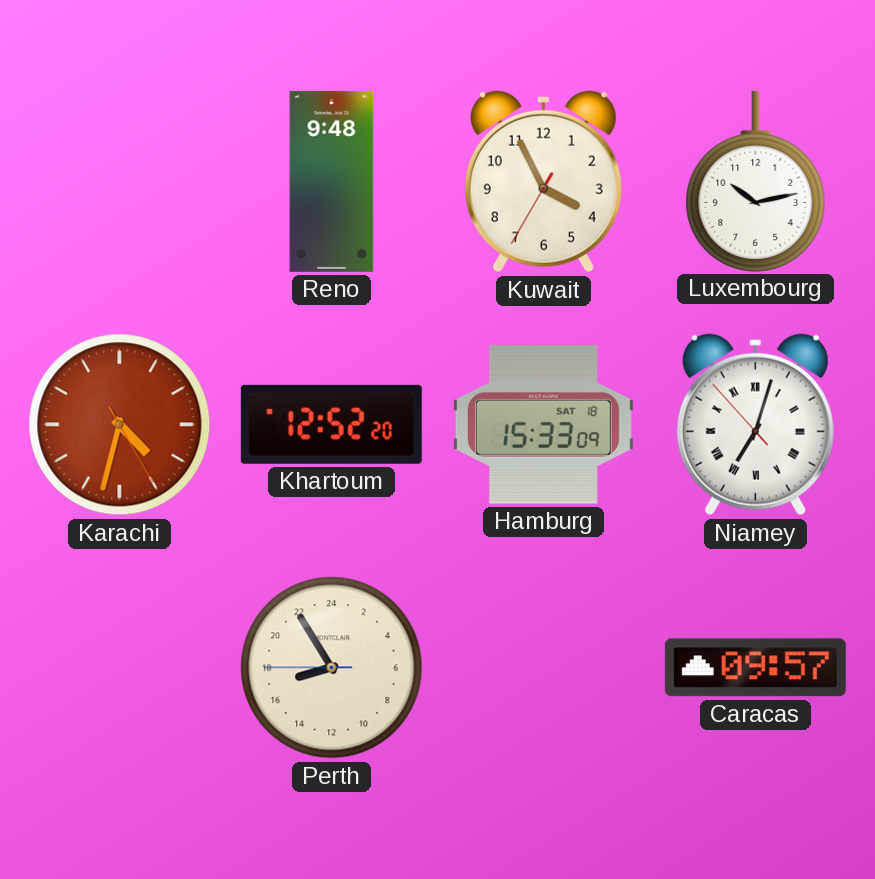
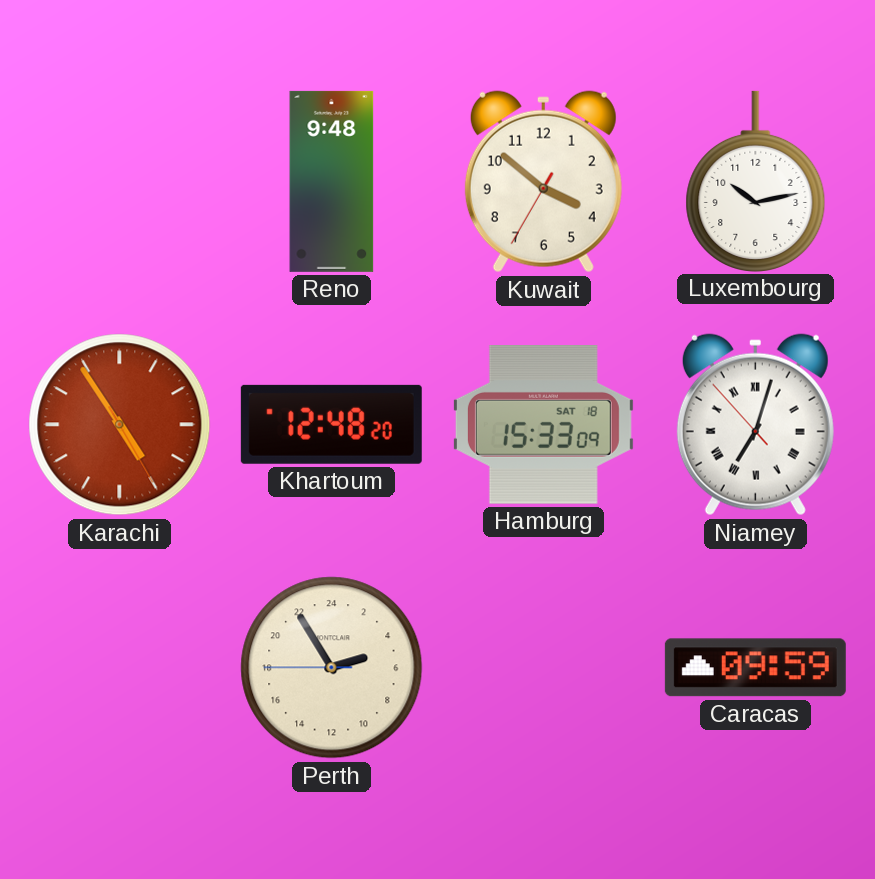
Kuwait: 3:55 -> 3:51 (543, 182)
Karachi: 4:32 -> 4:54 (120, 425)
Khartoum: 12:52 -> 12:48 (331, 424)
Perth: 16:54 -> 4:54 (332, 668)
Caracas: 09:57 -> 09:59 (755, 668)
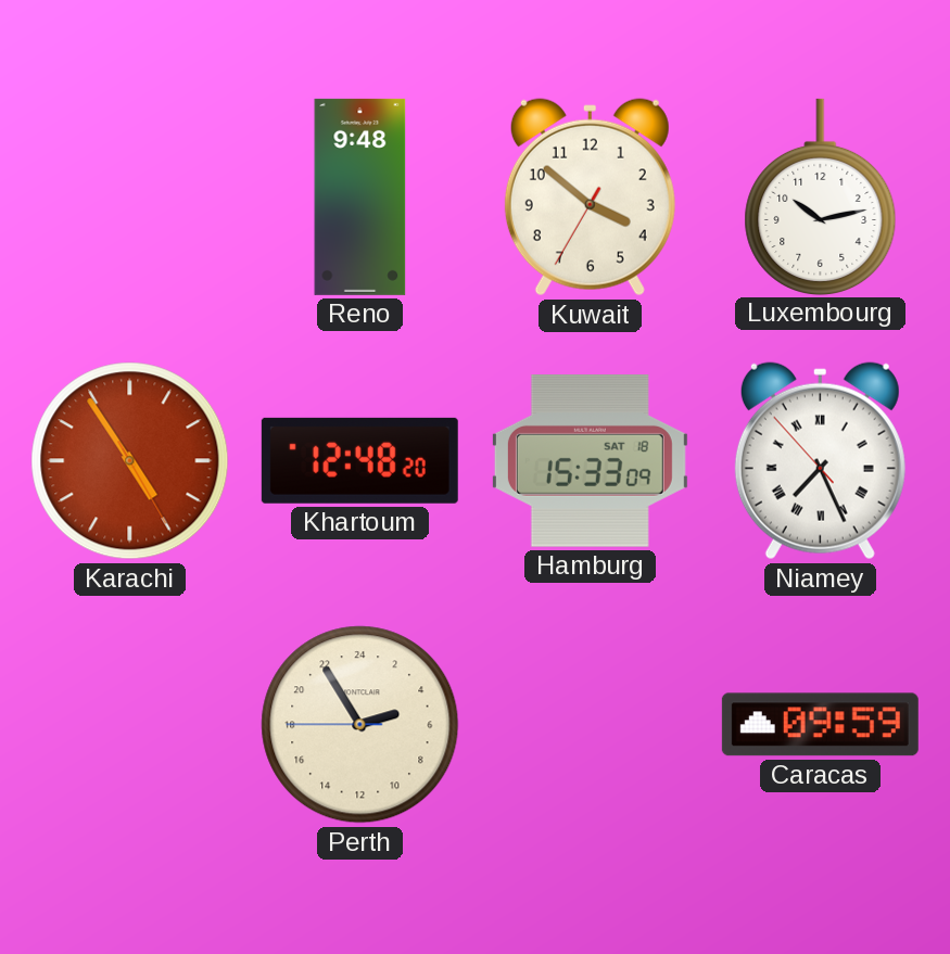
Niamey: 7:02 -> 7:25 (820, 461)
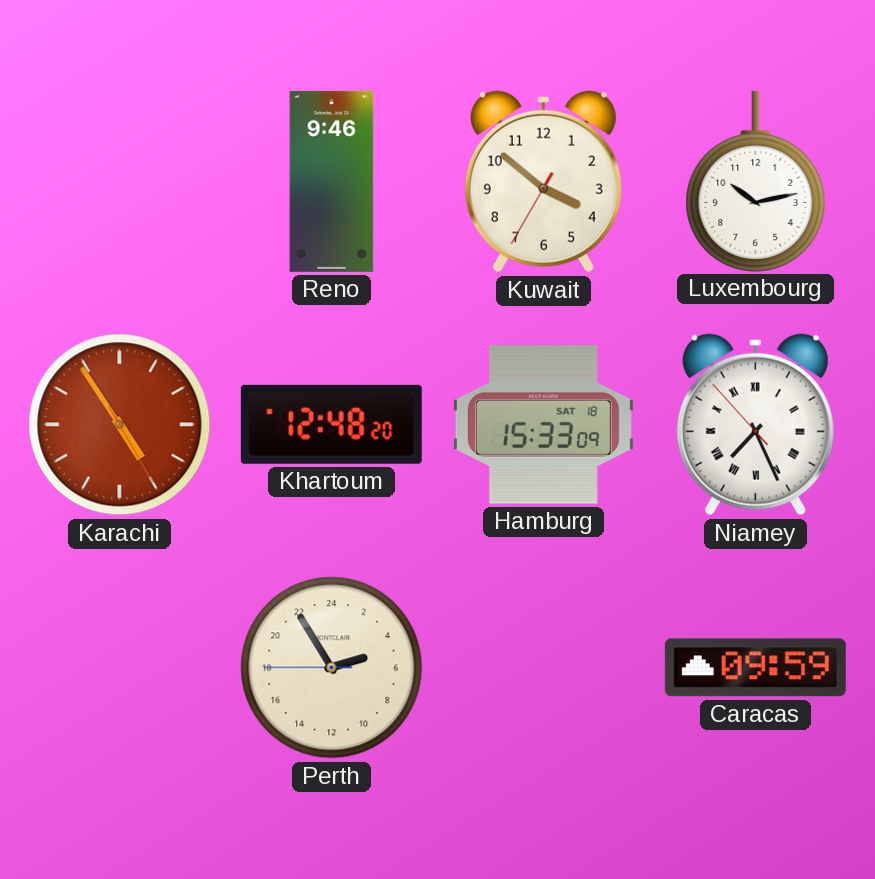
Reno: 9:48 -> 9:46 (332, 181)
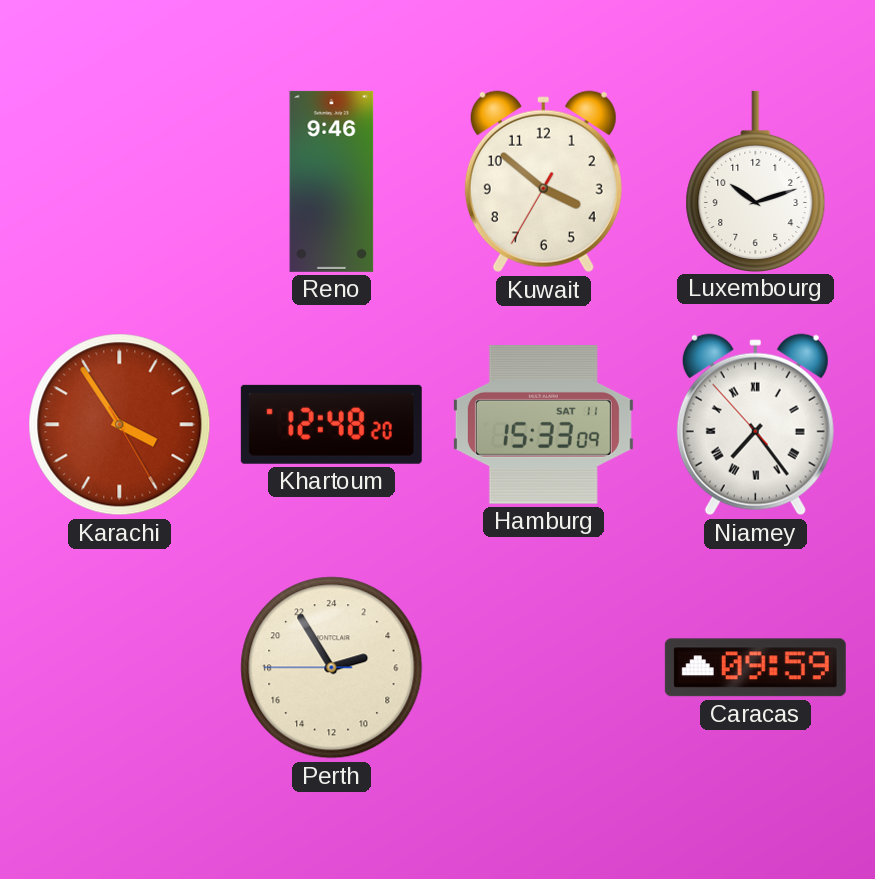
Luxembourg: 10:13 -> 10:12 (756, 181)
Karachi: 4:54 -> 3:54 (120, 425)
Hamburg date: SAT 18 -> SAT 11 (543, 425)
Niamey: 7:25 -> 7:23 (755, 425)
